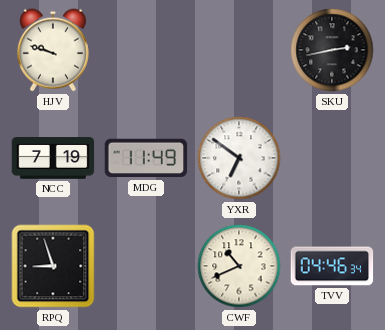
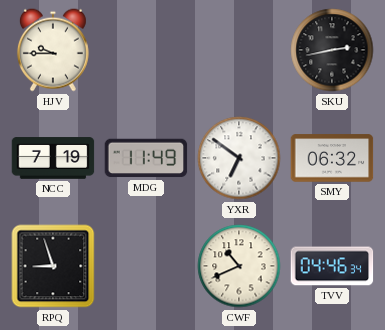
HJV: 9:48 -> 9:45 (53, 50)
SMY: none -> 06:32 (332, 158)
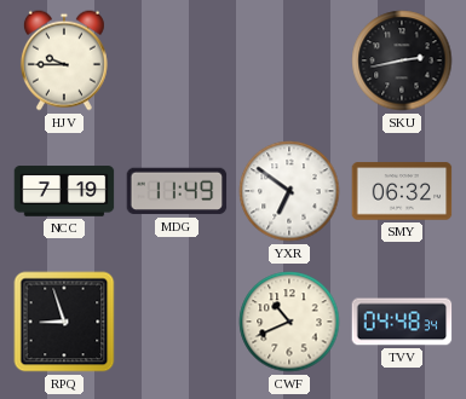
TVV: 04:46 -> 04:48 (402, 322)
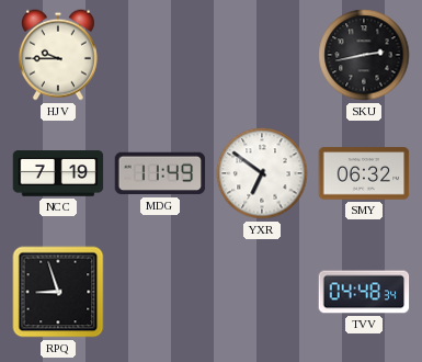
CWF: 10:41 -> none (289, 322)
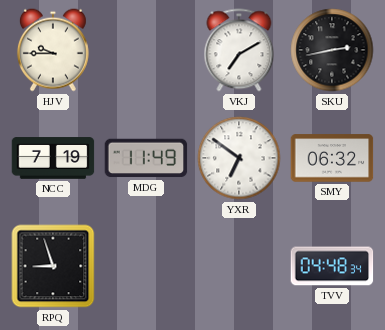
VKJ: none -> 7:10 (239, 50)
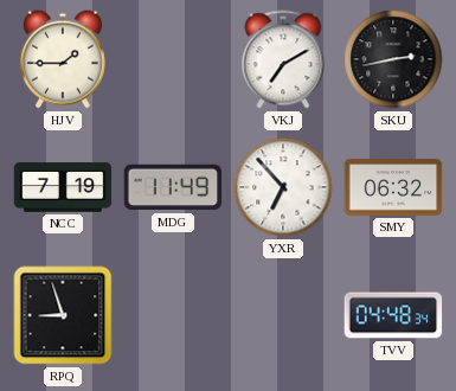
HJV: 9:45 -> 1:45 (63, 59)
YXR: 6:51 -> 6:53 (283, 187)
